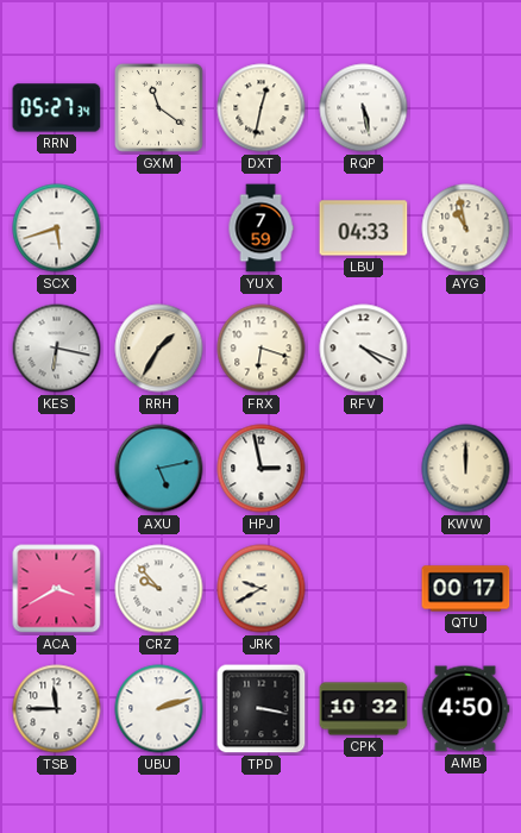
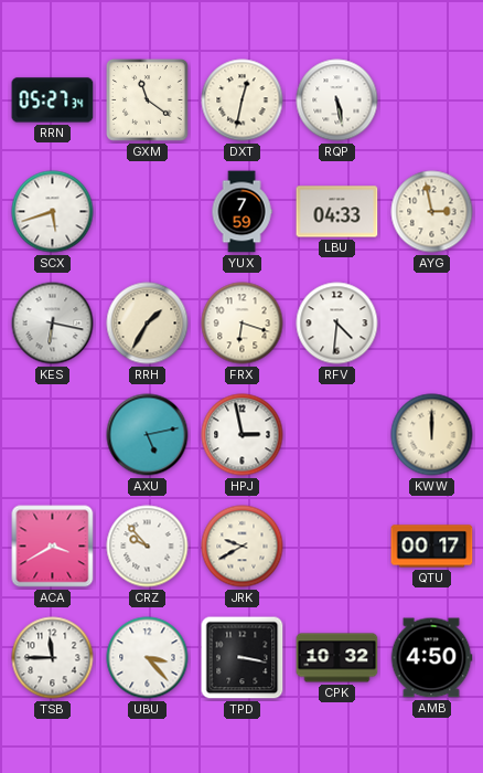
AYG: 10:58 -> 2:58 (432, 212)
RFV: 4:19 -> 4:31 (337, 324)
UBU: 2:12 -> 3:23 (148, 658)
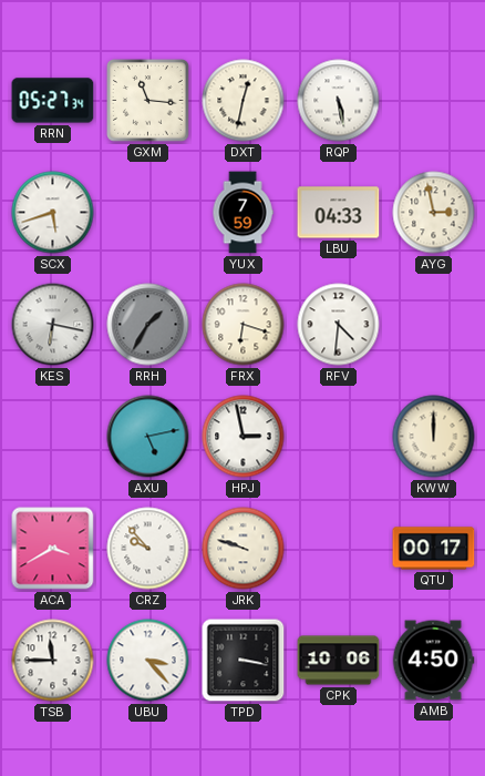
GXM: 11:21 -> 11:16 (148, 101)
RRH dial: cream -> grey (148, 325)
JRK: 9:40 -> 9:48 (244, 549)
CPK: 10:32 -> 10:06 (339, 661)
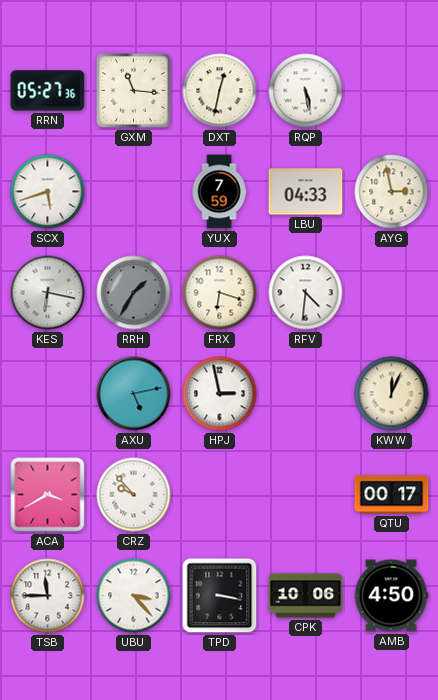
RRN: 05:27:34 -> 05:27:36 (48, 91)
KWW: 12:00 -> 12:04 (392, 394)
JRK: 9:48 -> none (244, 549)
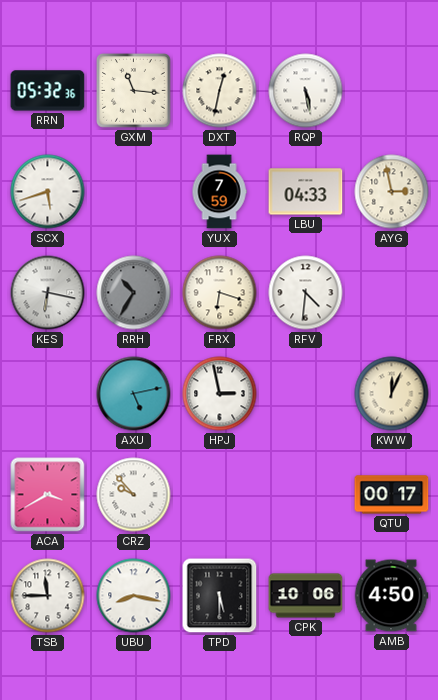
RRN: 05:27 -> 05:32 (48, 91)
RRH: 1:35 -> 10:35 (134, 293)
UBU: 3:23 -> 8:17 (134, 596)
TPD: 3:17 -> 5:30 (220, 596)
